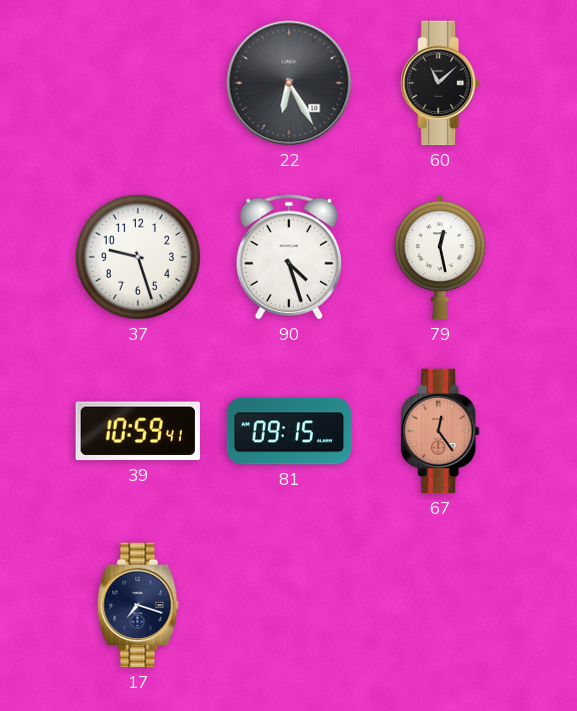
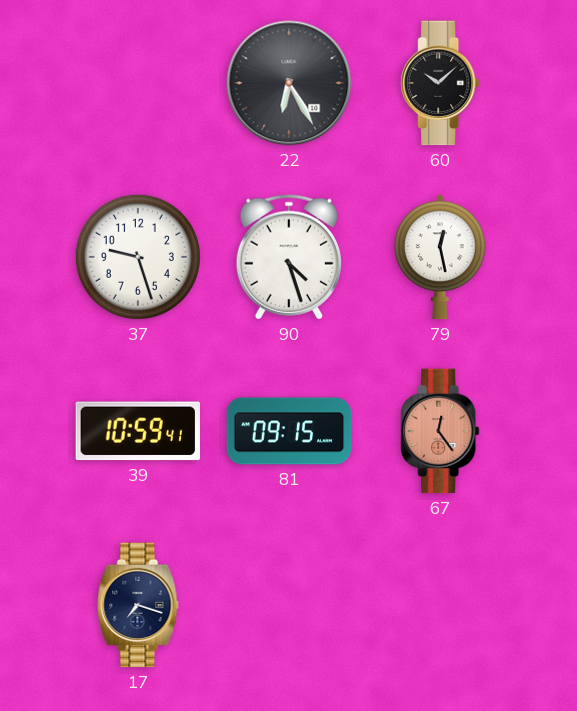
60: 11:08 -> 10:08 (440, 83)
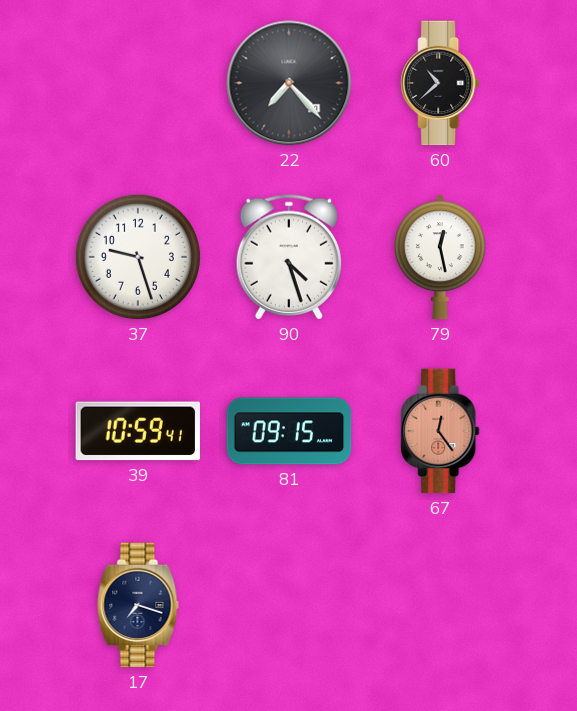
22: 6:25 -> 7:23 (289, 83)
60: 10:08 -> 10:38 (440, 83)
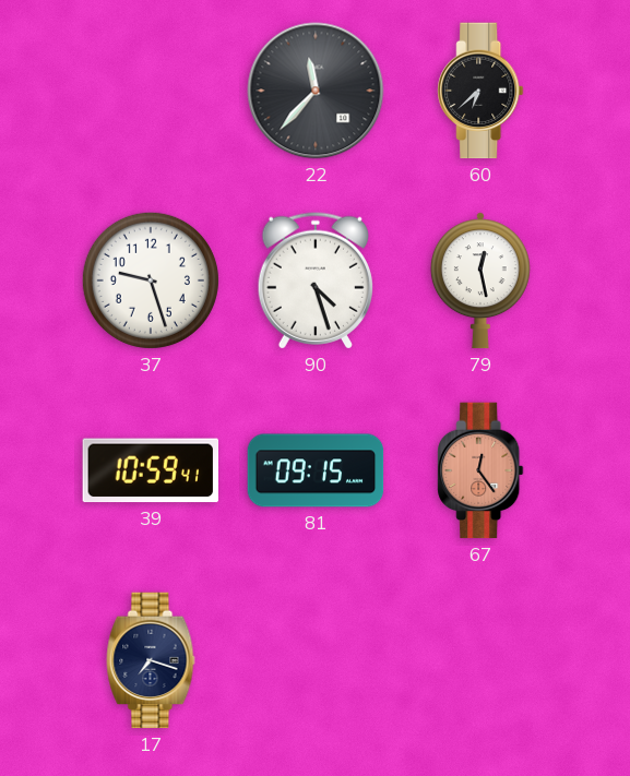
22: 7:23 -> 11:37 (316, 91)
60: 10:38 -> 6:38 (480, 91)
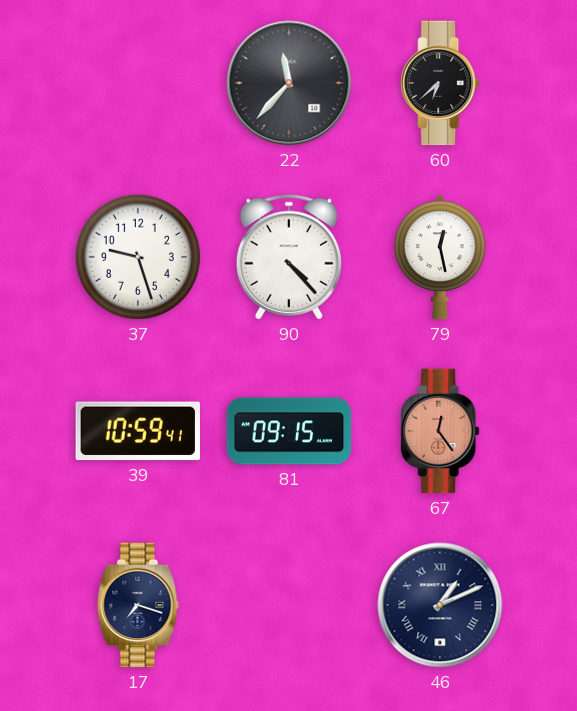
90: 4:27 -> 4:23 (288, 257)
46: none -> 1:11 (440, 605)
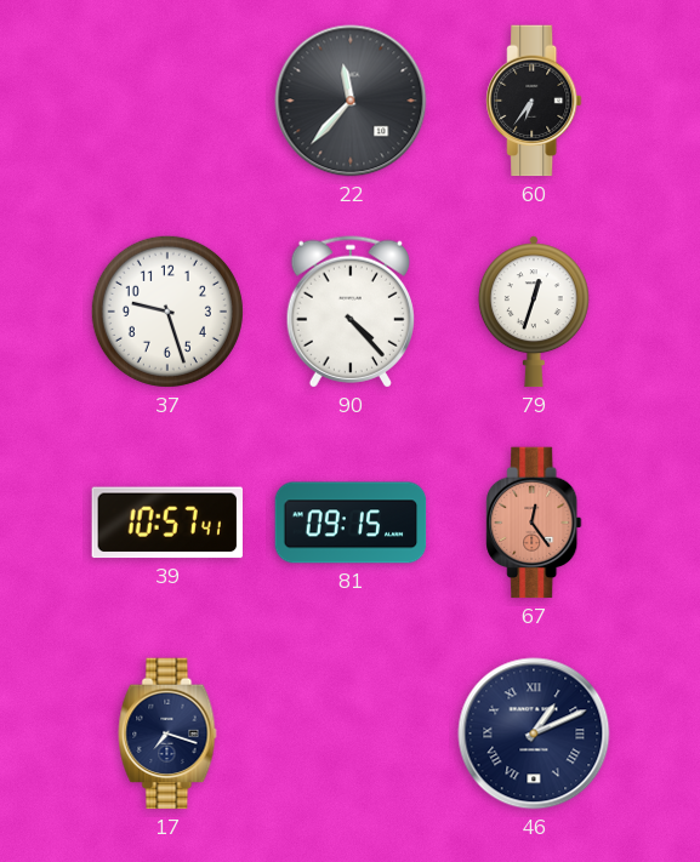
60: 6:38 -> 6:36 (534, 101)
79: 12:28 -> 12:33 (534, 312)
39: 10:59 -> 10:57 (166, 523)
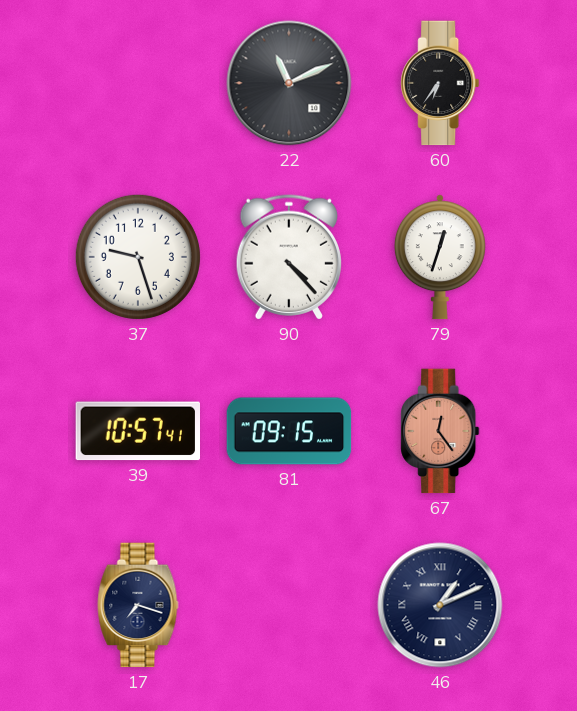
22: 11:37 -> 11:11 (289, 83)
